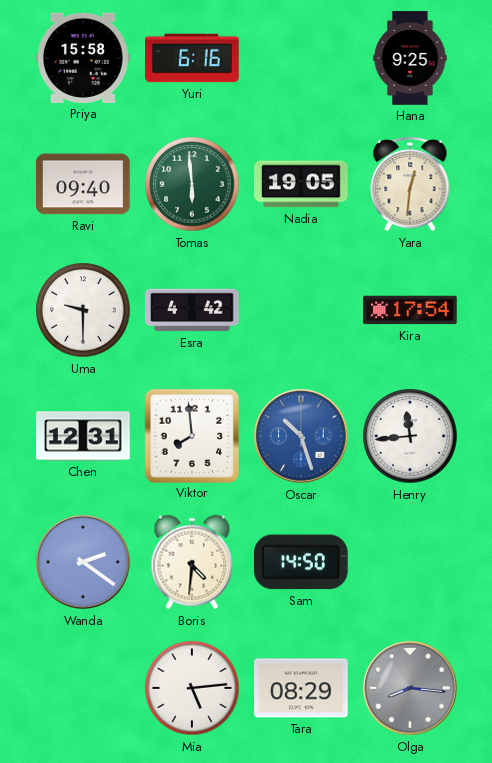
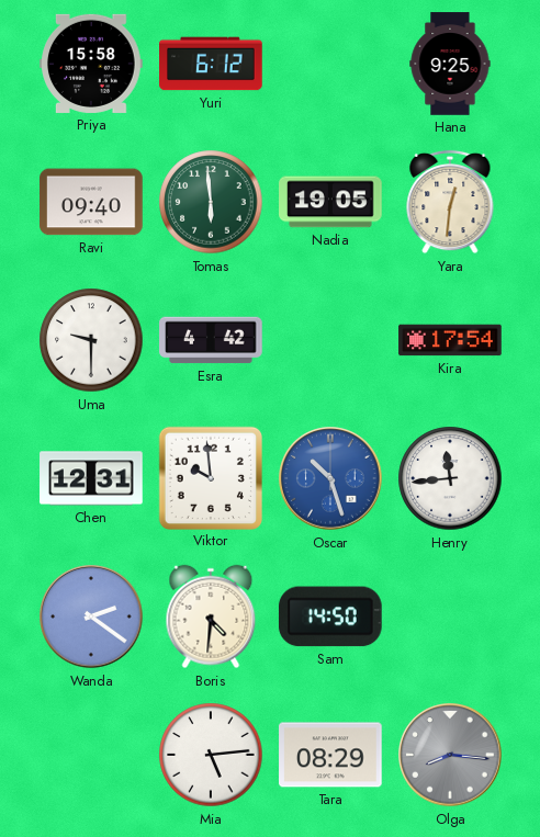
Yuri: 6:16 -> 6:12 (211, 64)
Viktor: 7:59 -> 9:59 (210, 477)
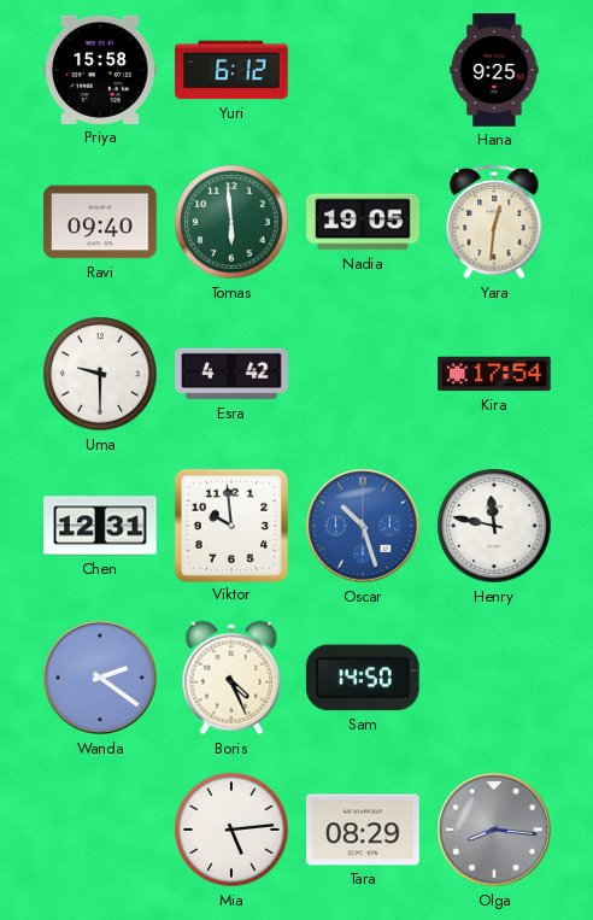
Henry: 11:44 -> 11:47 (494, 526)
Boris: 4:31 -> 4:26 (231, 678)
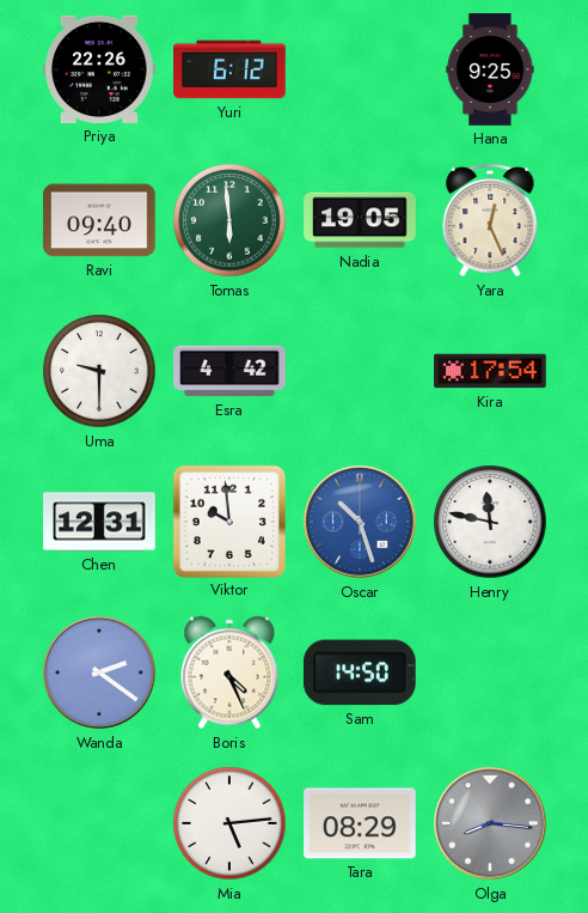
Priya: 15:58 -> 22:26 (99, 69)
Yara: 12:31 -> 12:26 (490, 220)
